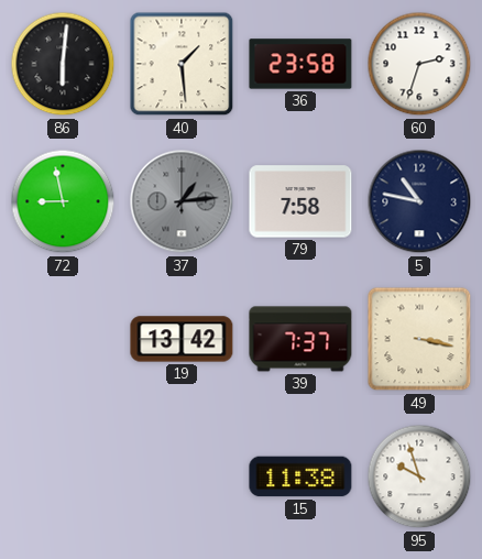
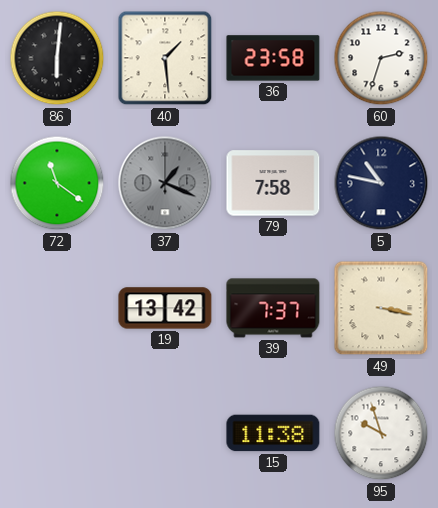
72: 8:58 -> 11:21 (57, 183)
37: 1:14 -> 1:19 (165, 183)
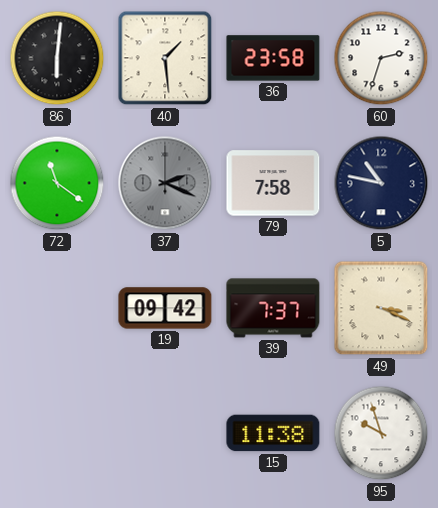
37: 1:19 -> 2:19 (165, 183)
19: 13:42 -> 09:42 (165, 308)
49: 3:17 -> 3:19 (381, 308)
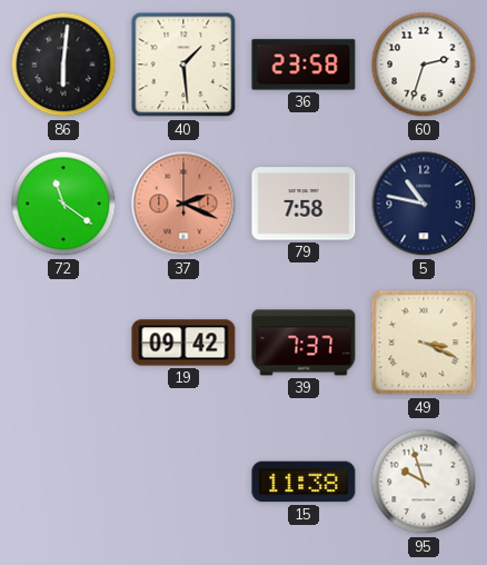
37 dial: grey -> salmon (183, 204)
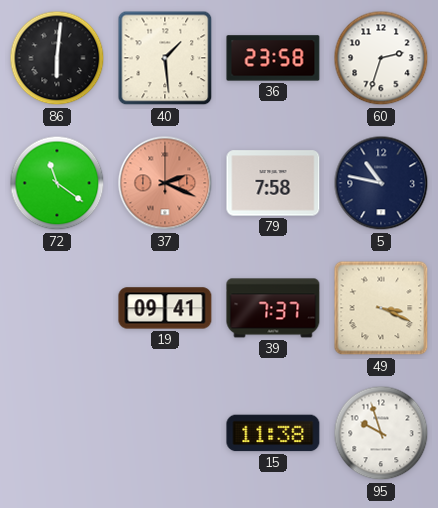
19: 09:42 -> 09:41 (165, 308)
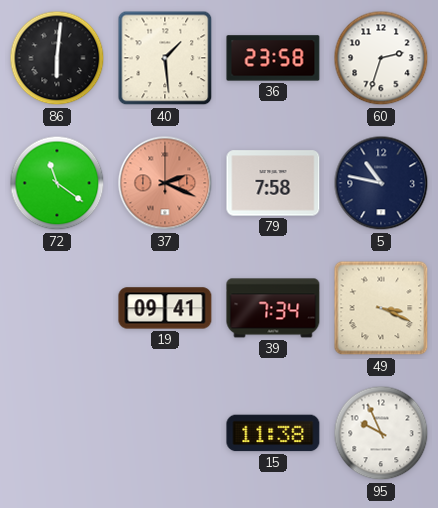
39: 7:37 -> 7:34 (273, 308)
95: 9:57 -> 9:56 (381, 433)
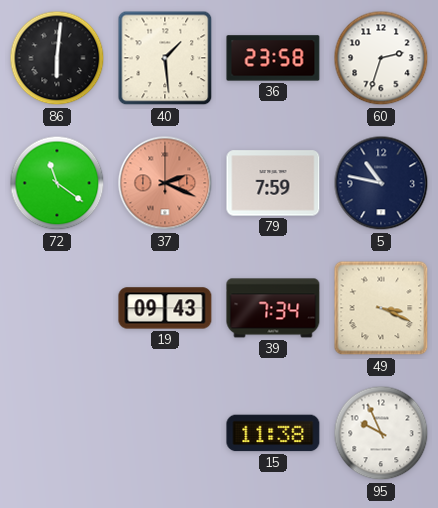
79: 7:58 -> 7:59 (273, 183)
19: 09:41 -> 09:43 (165, 308)
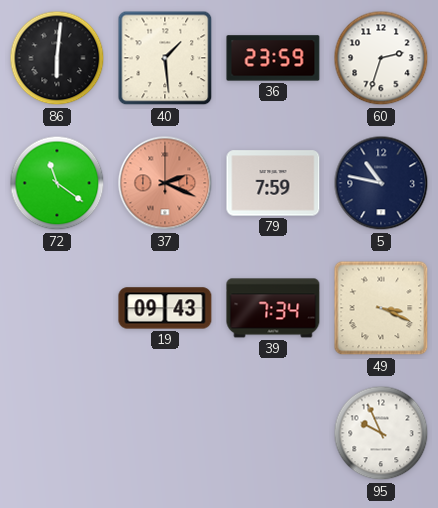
36: 23:58 -> 23:59 (273, 58)
15: 11:38 -> none (273, 433)
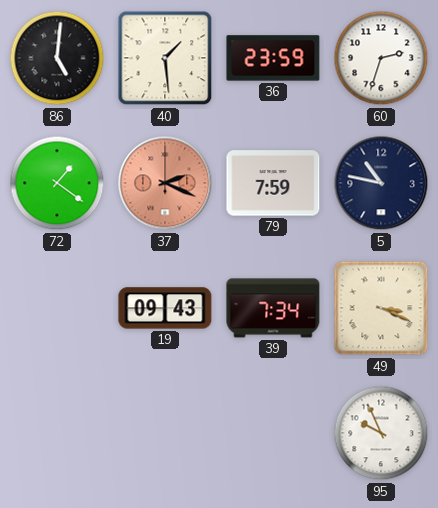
86: 6:01 -> 5:01 (57, 58)
72: 11:21 -> 1:21 (57, 183)
